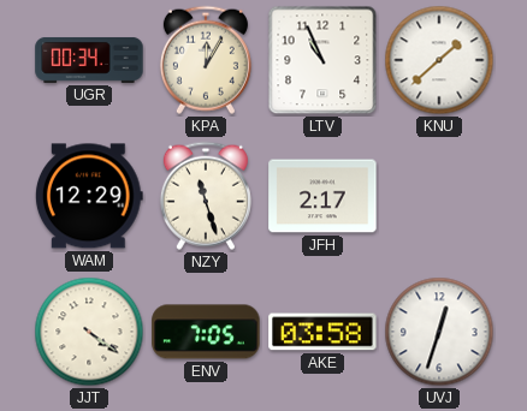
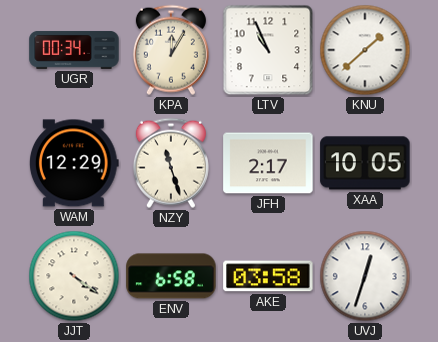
XAA: none -> 10:05 (365, 163)
ENV: 7:05 -> 6:58 (171, 276)
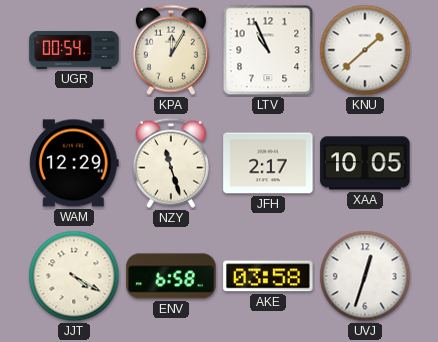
UGR: 00:34 -> 00:54 (74, 50)
JJT: 4:21 -> 4:20 (74, 276)
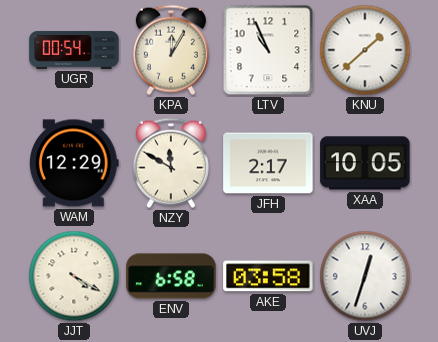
NZY: 11:27 -> 11:50 (171, 163)
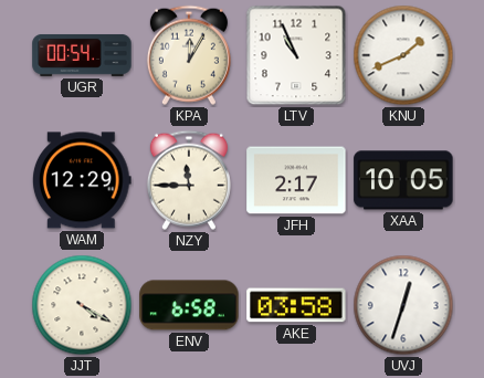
KNU: 1:38 -> 1:41 (403, 55)
NZY: 11:50 -> 11:45 (189, 180)
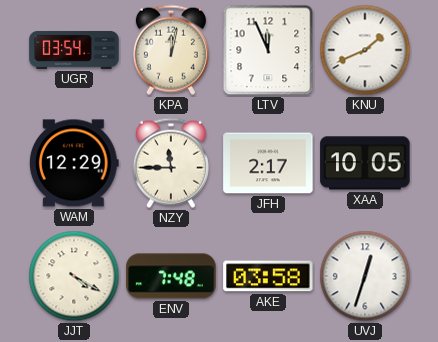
UGR: 00:54 -> 03:54 (74, 50)
KPA: 12:05 -> 12:02 (171, 50)
LTV: 10:56 -> 11:56 (268, 50)
ENV: 6:58 -> 7:48 (171, 276)
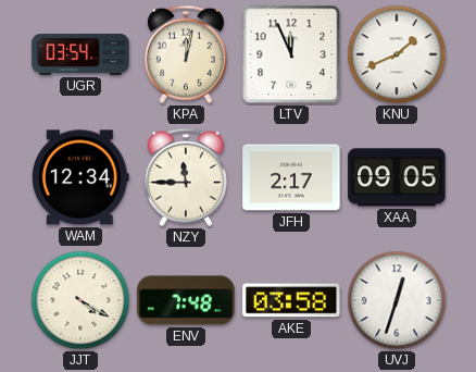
WAM: 12:29 -> 12:34 (80, 177)
XAA: 10:05 -> 09:05 (397, 177)
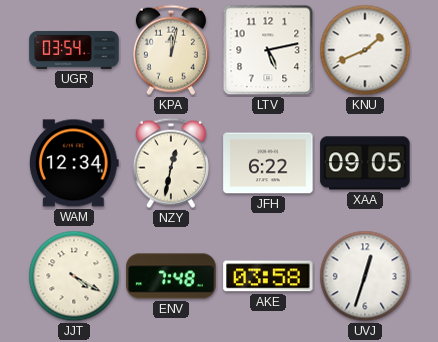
LTV: 11:56 -> 5:13 (268, 50)
NZY: 11:45 -> 12:32 (171, 163)
JFH: 2:17 -> 6:22 (268, 163)
